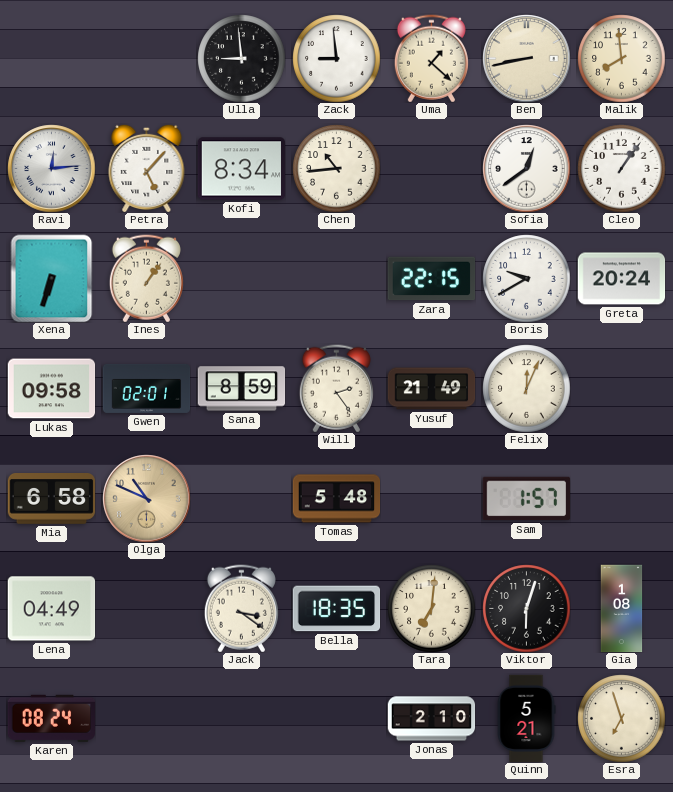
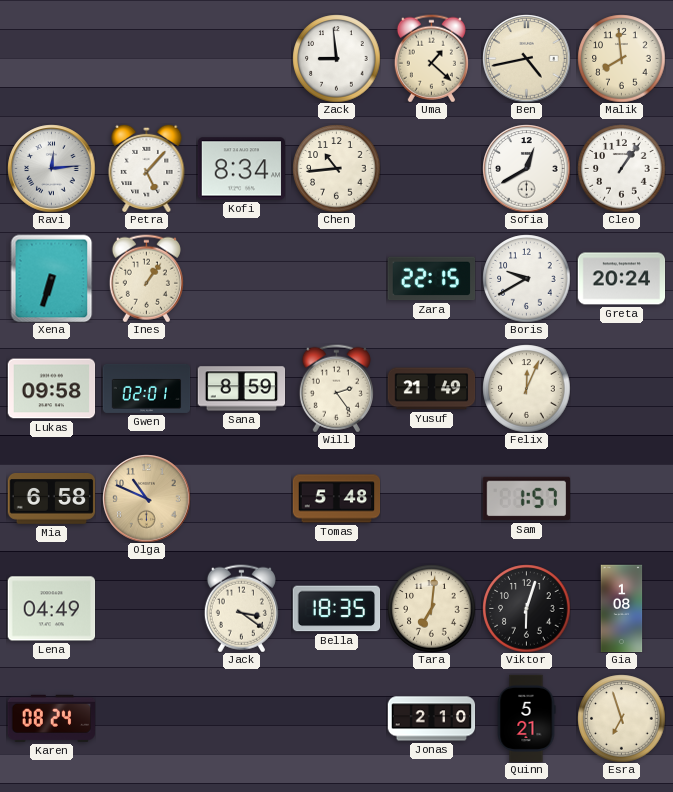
Ulla: 8:59 -> none (241, 58)
Ben: 8:43 -> 4:43 (526, 58)
Sofia: 12:39 -> 12:40 (526, 168)
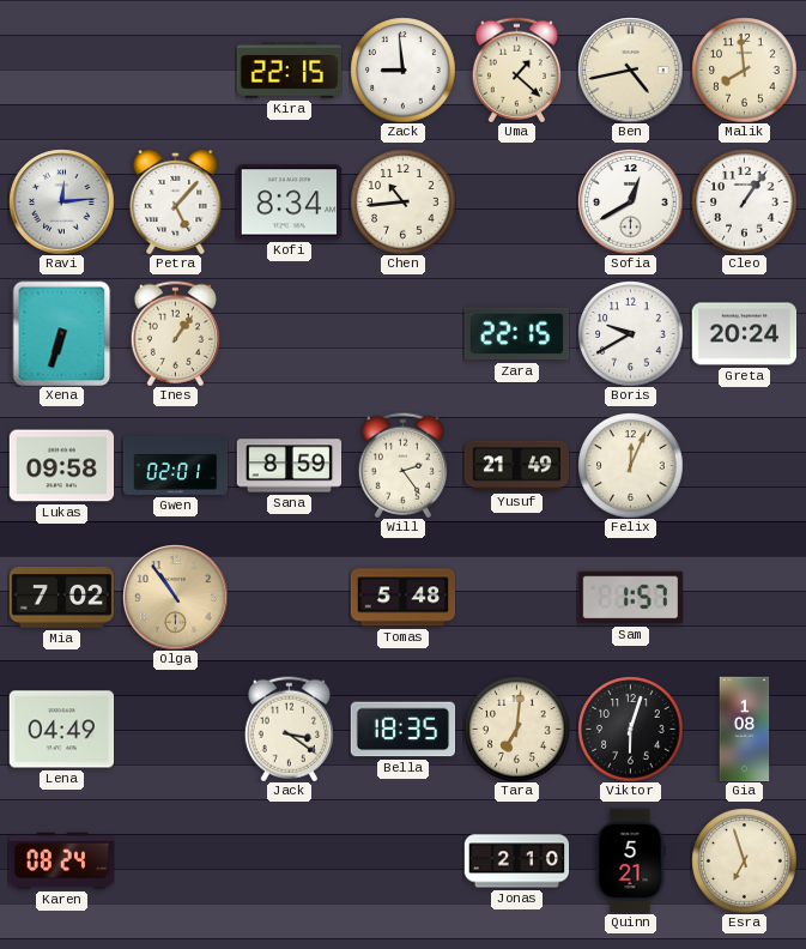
Kira: none -> 22:15 (289, 71)
Mia: 6:58 -> 7:02 (61, 598)
Olga: 10:49 -> 10:54 (175, 597)
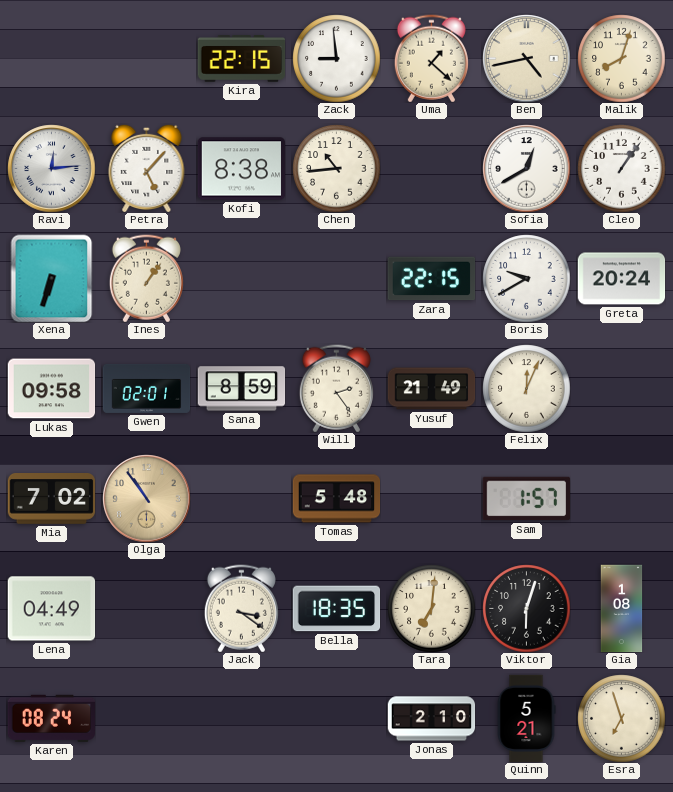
Malik: 7:59 -> 8:03 (621, 58)
Kofi: 8:34 -> 8:38 (241, 169)
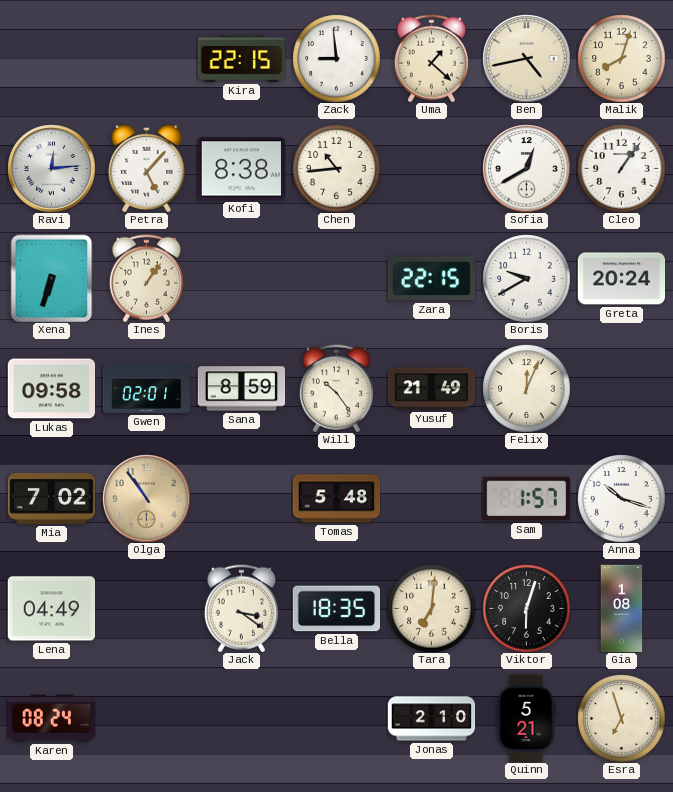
Will: 2:24 -> 10:24 (336, 388)
Anna: none -> 10:18 (621, 498)
